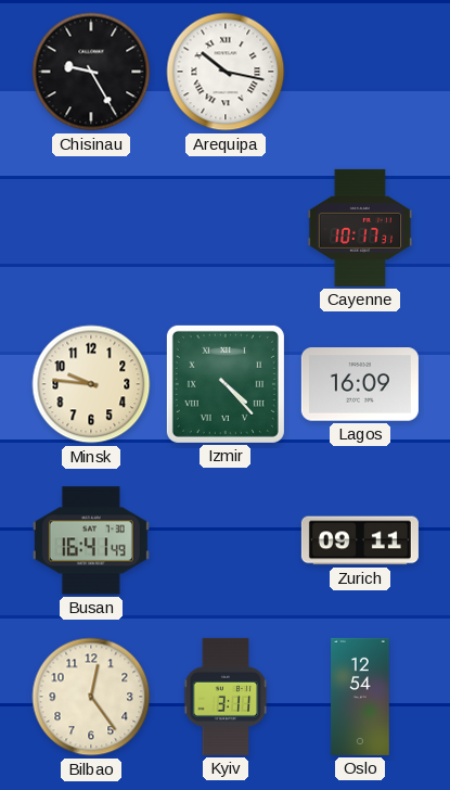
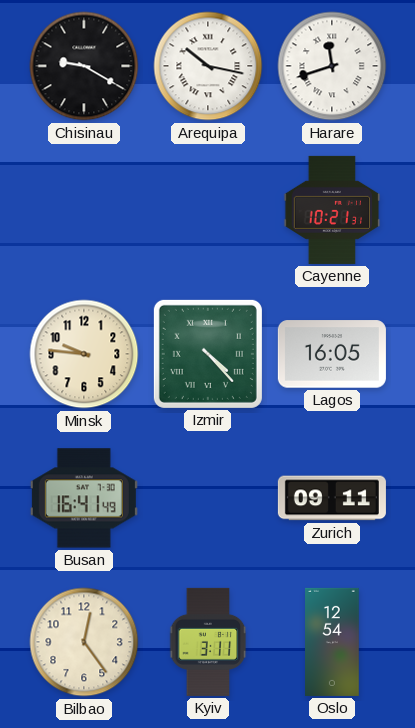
Chisinau: 9:25 -> 9:20 (84, 66)
Harare: none -> 11:42 (332, 66)
Cayenne: 10:17 -> 10:21 (332, 210)
Lagos: 16:09 -> 16:05 (332, 354)
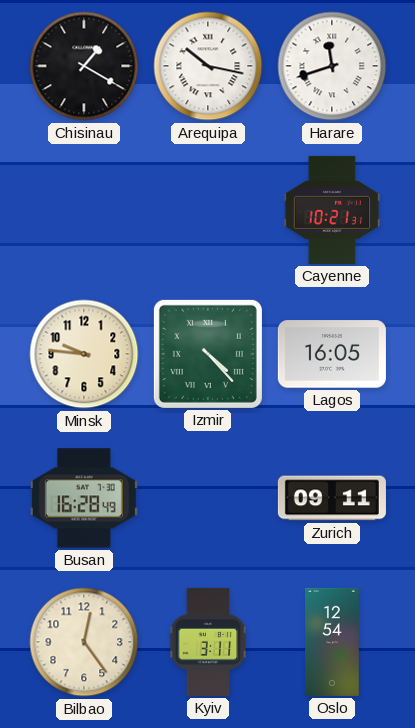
Chisinau: 9:20 -> 1:20 (84, 66)
Busan: 16:41 -> 16:28 (84, 498)
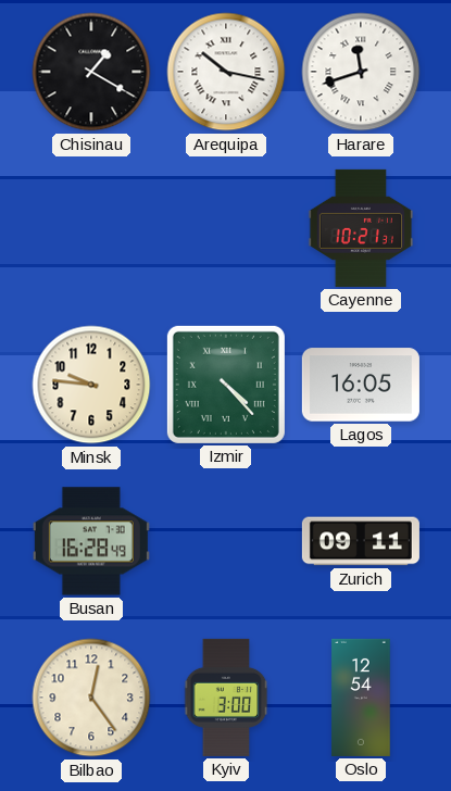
Kyiv: 3:11 -> 3:00 (226, 698)
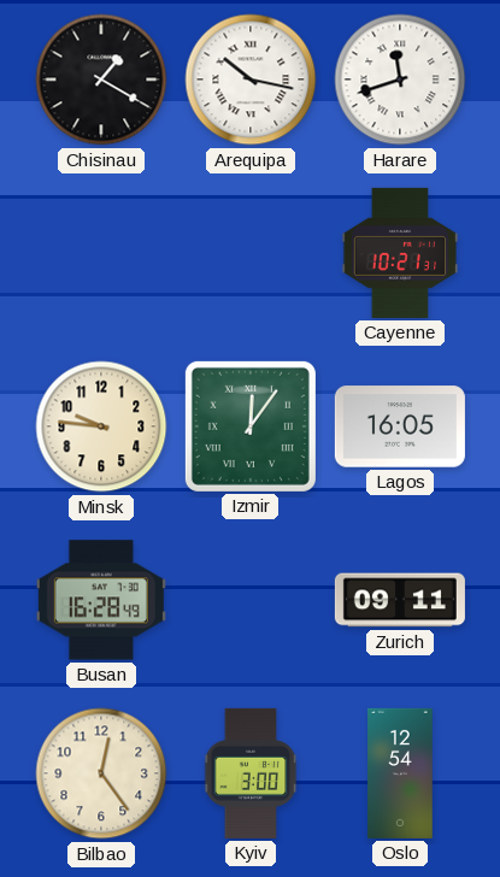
Izmir: 4:23 -> 12:06 (251, 426)
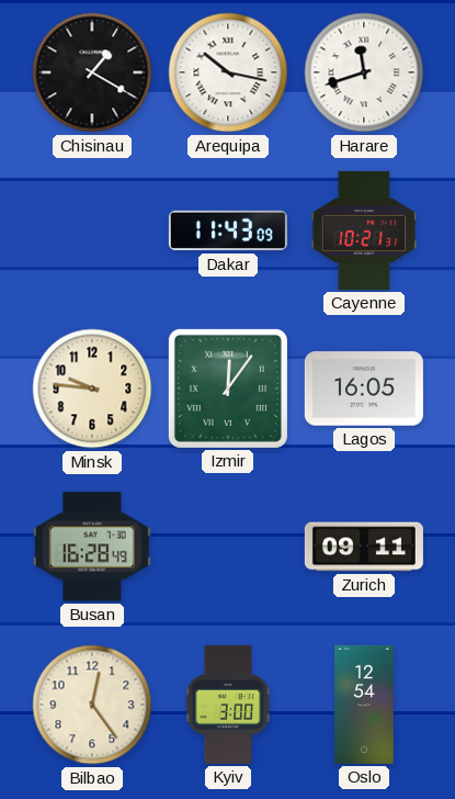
Dakar: none -> 11:43 (228, 230)
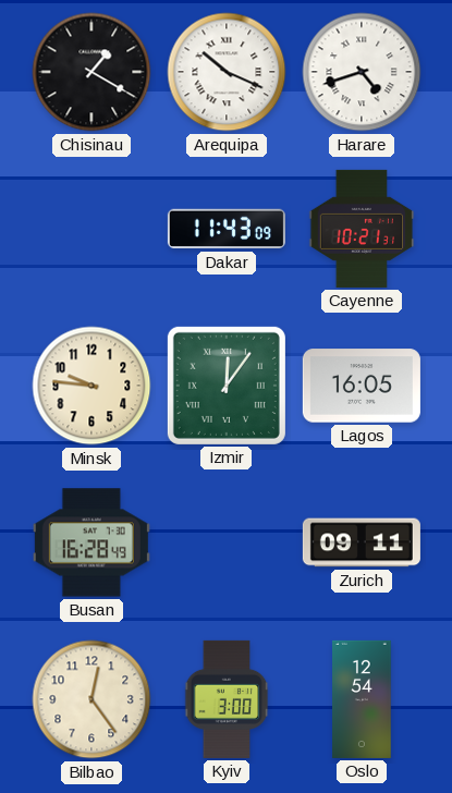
Arequipa: 10:17 -> 10:19 (227, 72)
Harare: 11:42 -> 4:42 (362, 72)
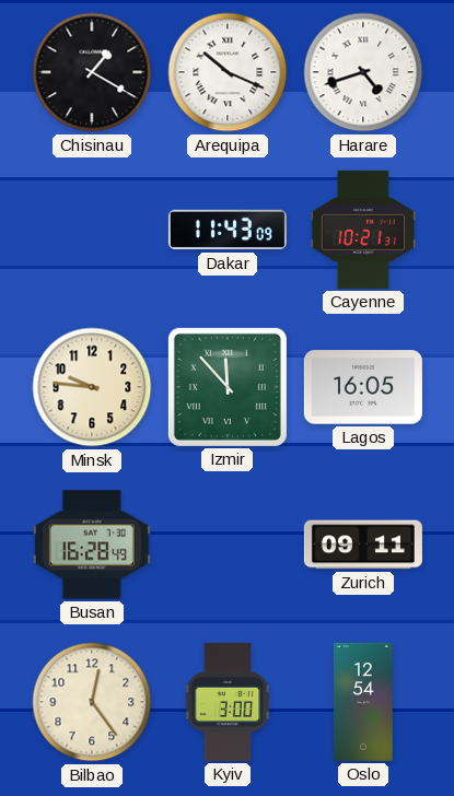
Izmir: 12:06 -> 11:53 (228, 387)
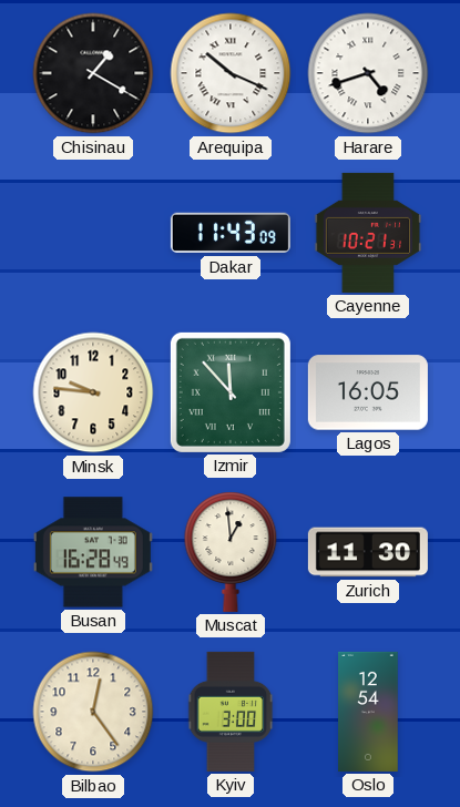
Muscat: none -> 12:59 (231, 552)
Zurich: 09:11 -> 11:30 (368, 552)
